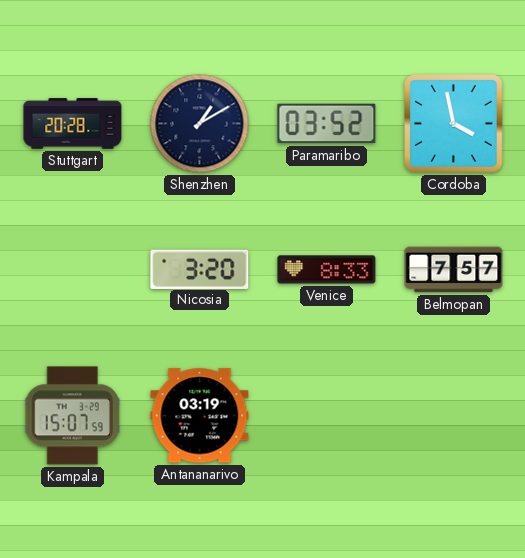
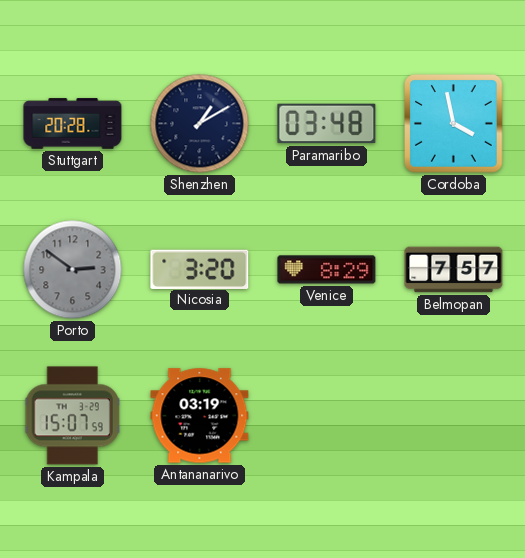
Paramaribo: 03:52 -> 03:48 (327, 124)
Porto: none -> 2:51 (73, 270)
Venice: 8:33 -> 8:29 (327, 270)
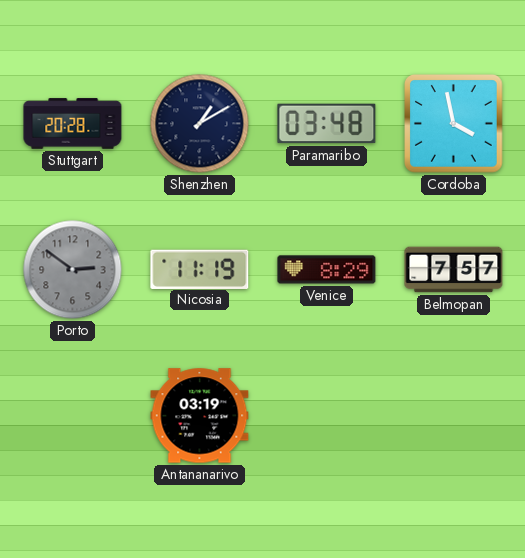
Nicosia: 3:20 -> 11:19 (200, 269)
Kampala: 15:07 -> none (73, 416)
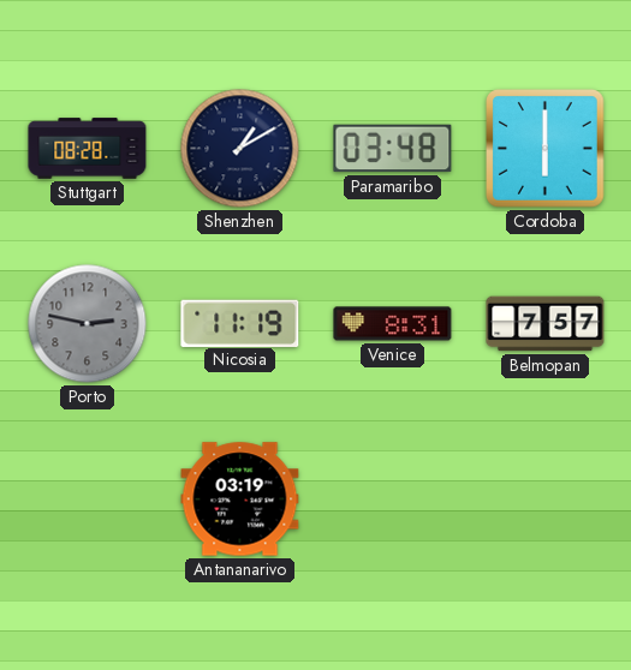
Stuttgart: 20:28 -> 08:28 (88, 149)
Cordoba: 3:58 -> 6:00 (546, 149)
Porto: 2:51 -> 2:47 (88, 324)
Venice: 8:29 -> 8:31 (393, 324)
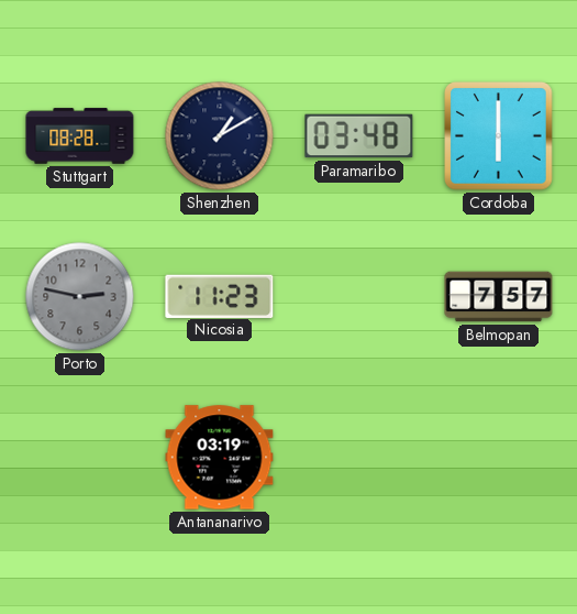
Nicosia: 11:19 -> 11:23 (220, 296)
Venice: 8:31 -> none (393, 324)
